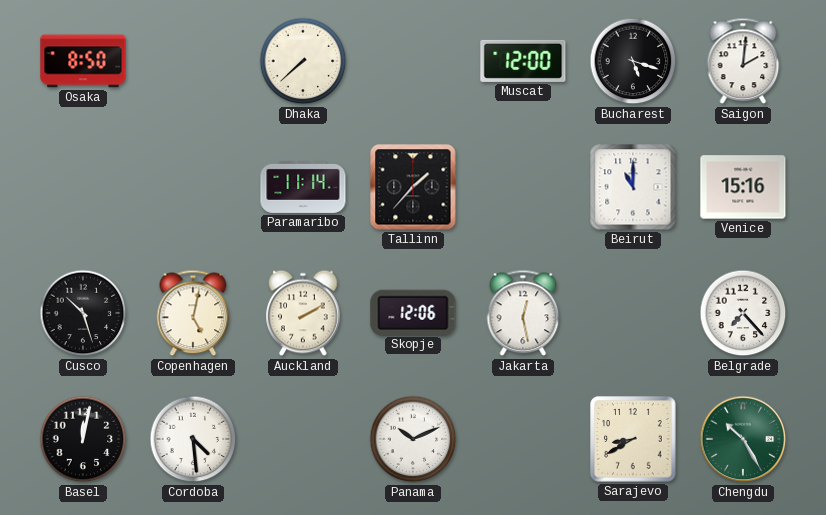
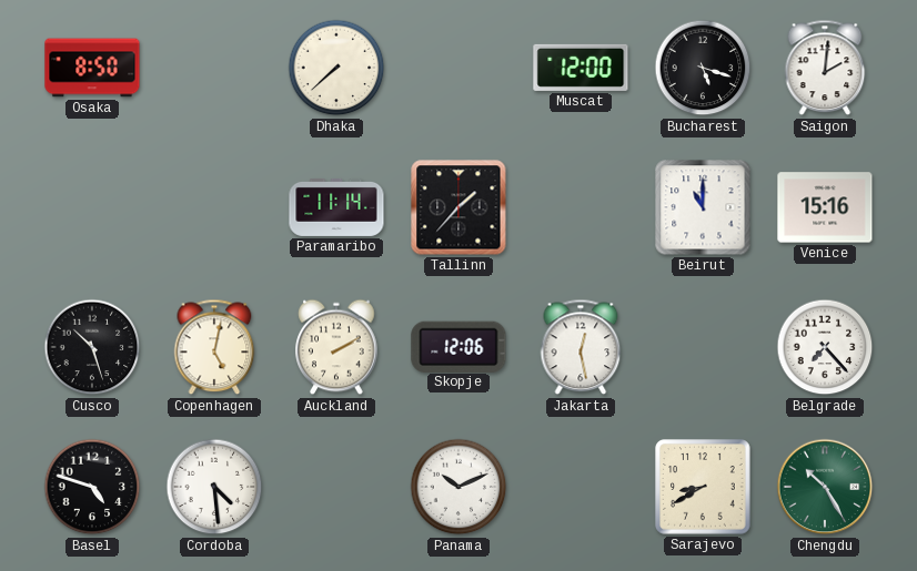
Basel: 12:02 -> 4:48 (92, 487)
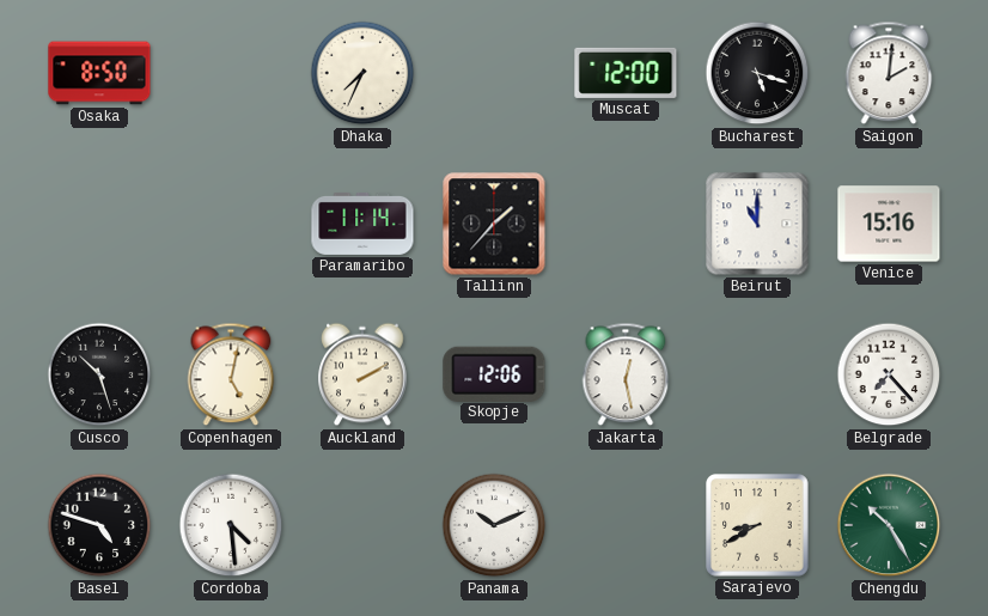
Dhaka: 7:38 -> 7:34 (362, 73)
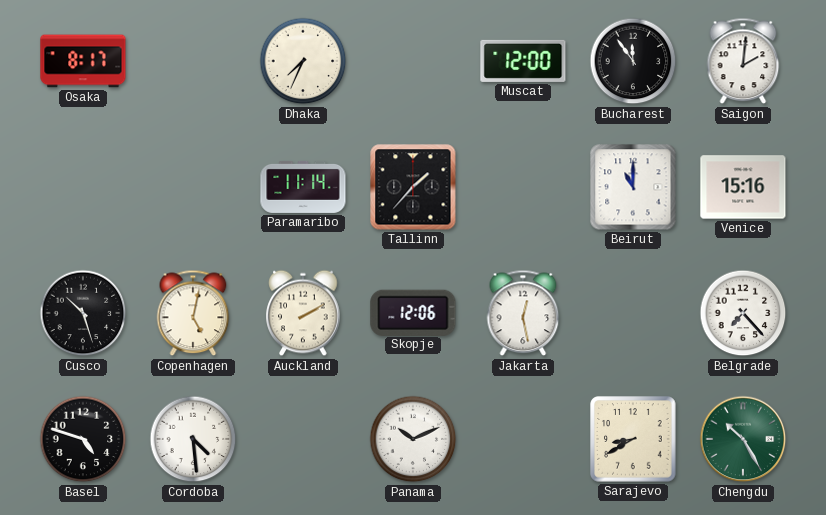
Osaka: 8:50 -> 8:17 (83, 61)
Bucharest: 5:18 -> 11:54 (633, 61)
